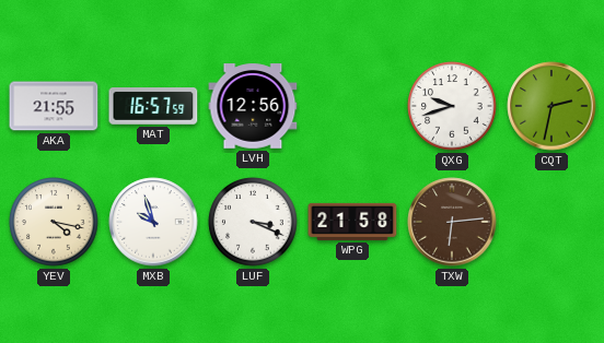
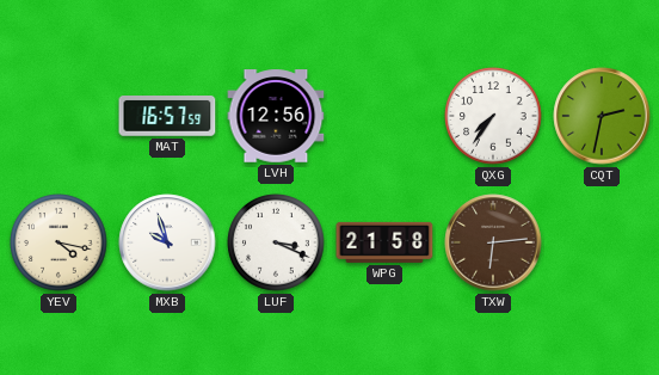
AKA: 21:55 -> none (54, 106)
QXG: 9:42 -> 7:36 (493, 116)
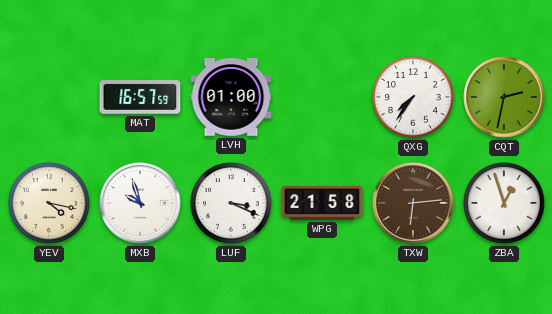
LVH: 12:56 -> 01:00 (231, 97)
ZBA: none -> 12:57 (504, 203)
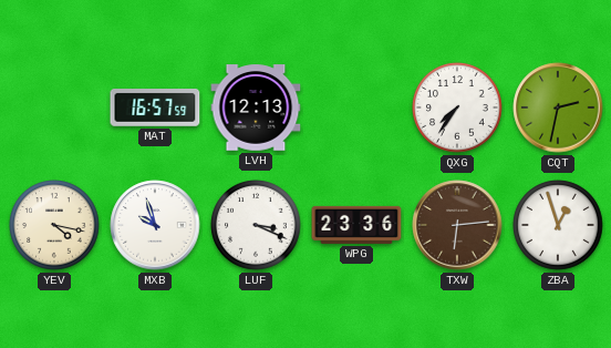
LVH: 01:00 -> 12:13 (256, 108)
WPG: 21:58 -> 23:36 (356, 225)
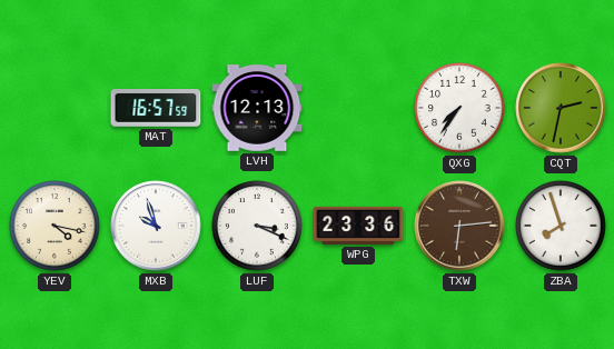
ZBA: 12:57 -> 7:57 (561, 226)
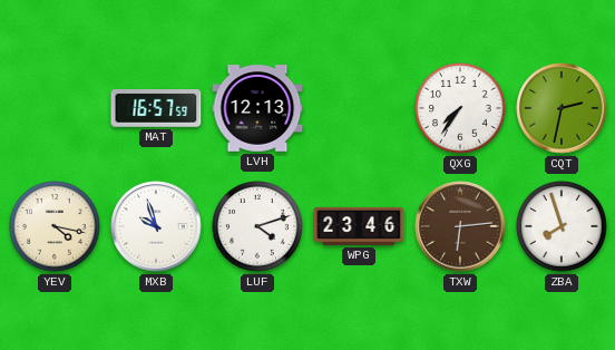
LUF: 3:19 -> 4:12 (257, 226)
WPG: 23:36 -> 23:46 (359, 226)
